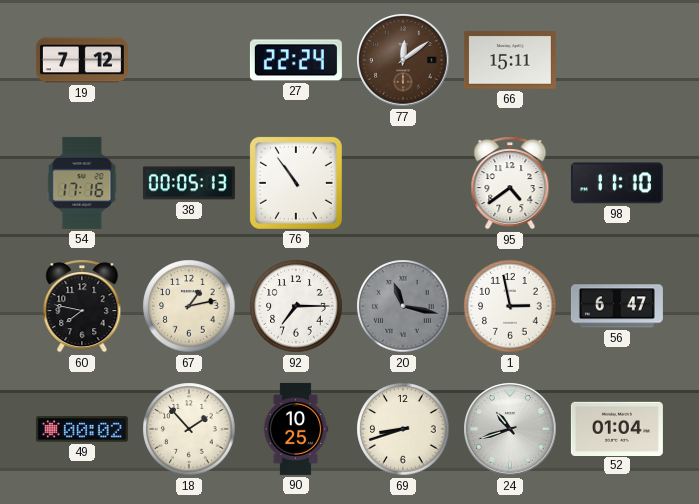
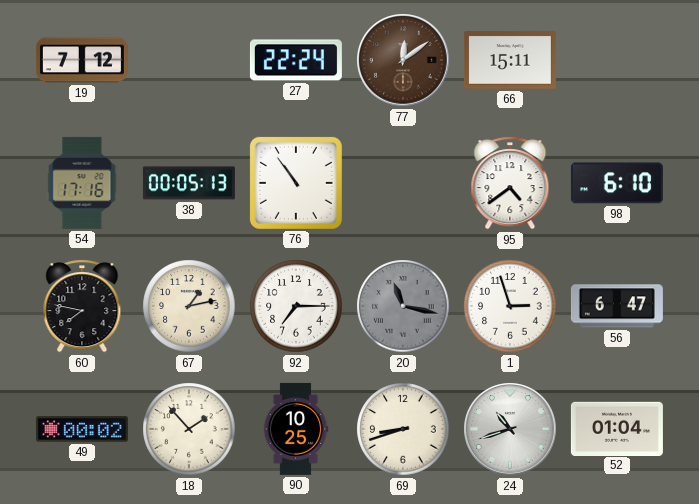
98: 11:10 -> 6:10 (617, 183)
1: 2:58 -> 2:57 (510, 306)
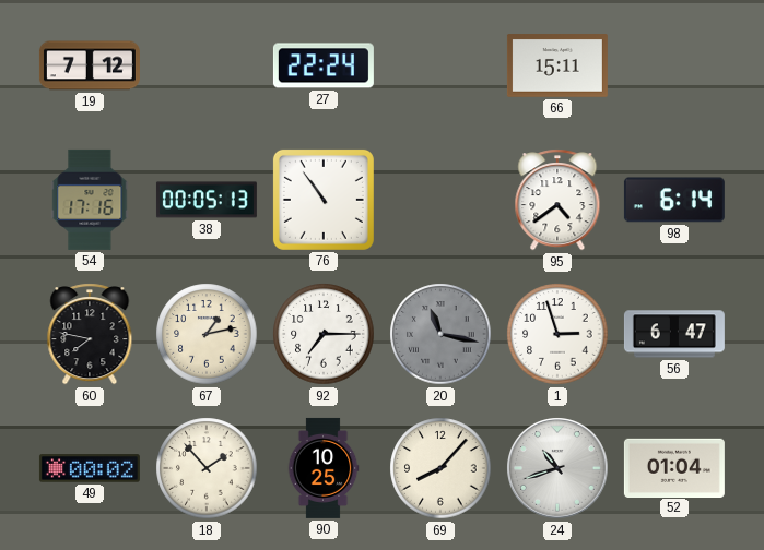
77: 12:09 -> none (403, 60)
98: 6:10 -> 6:14 (674, 200)
69: 8:42 -> 8:07 (440, 468)
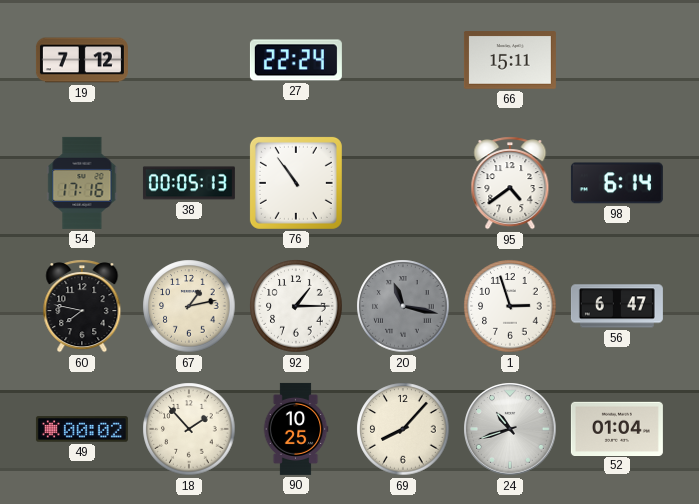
92: 7:15 -> 1:15 (296, 306)
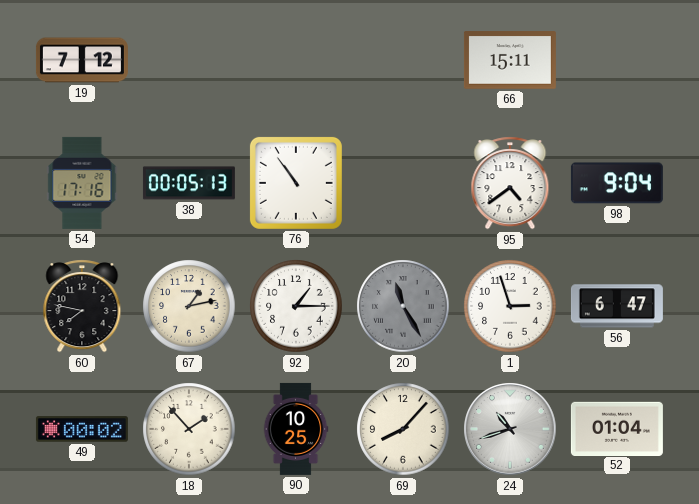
27: 22:24 -> none (296, 60)
98: 6:14 -> 9:04 (617, 183)
20: 11:17 -> 11:25 (403, 306)
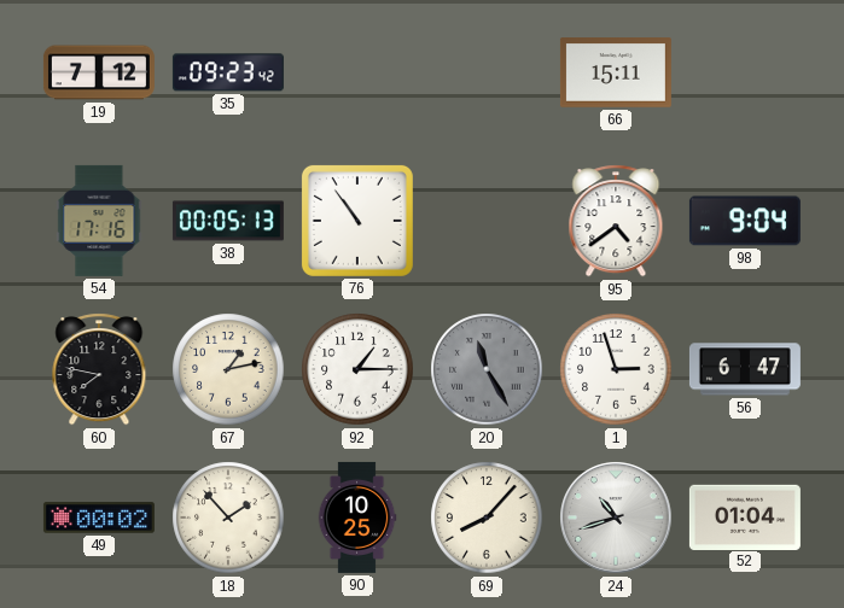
35: none -> 09:23 (228, 72)
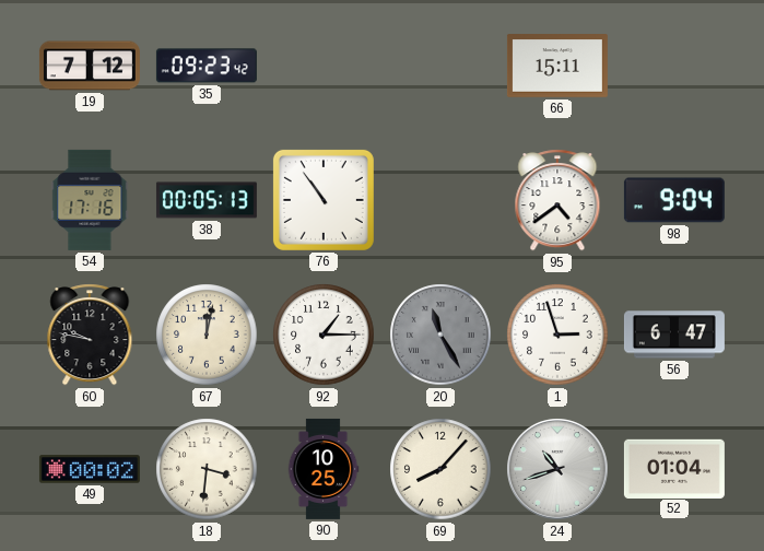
60: 7:47 -> 9:47 (90, 335)
67: 1:13 -> 12:02 (207, 335)
18: 1:53 -> 3:31 (207, 469)
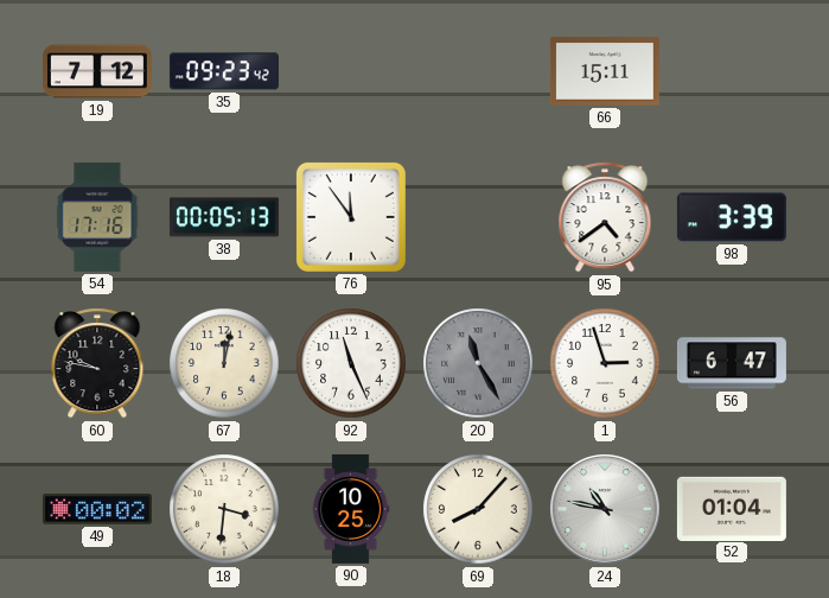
76: 10:54 -> 11:54 (351, 217)
98: 9:04 -> 3:39 (732, 217)
92: 1:15 -> 11:26 (351, 363)
24: 10:42 -> 10:47 (605, 509)
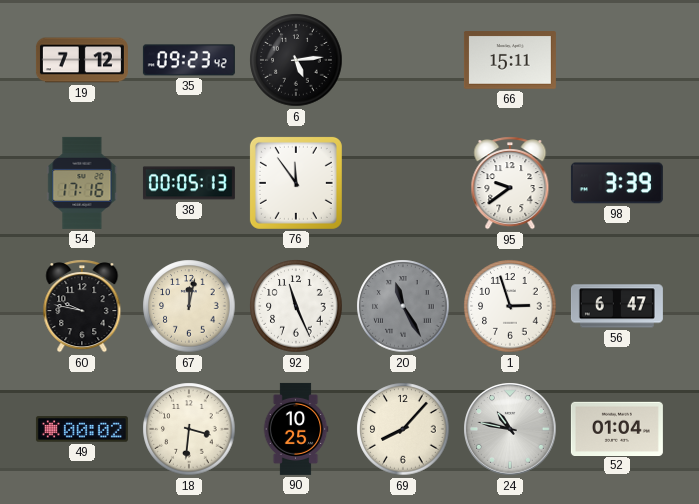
6: none -> 5:14 (296, 60)
95: 4:39 -> 9:39 (510, 183)
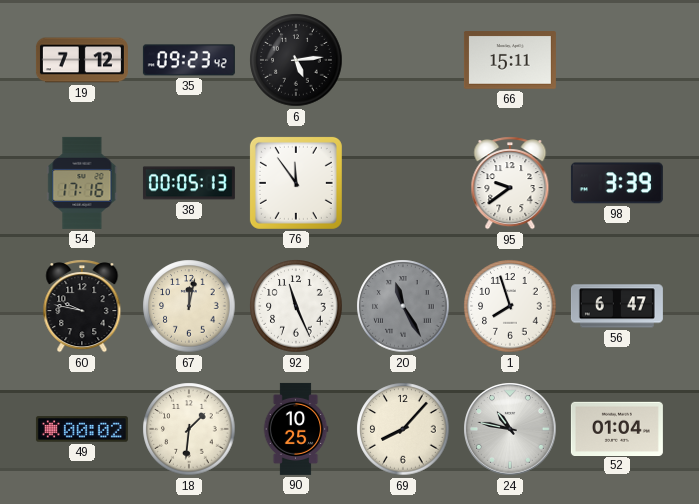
1: 2:57 -> 7:57 (510, 306)
18: 3:31 -> 1:31 (189, 429)
